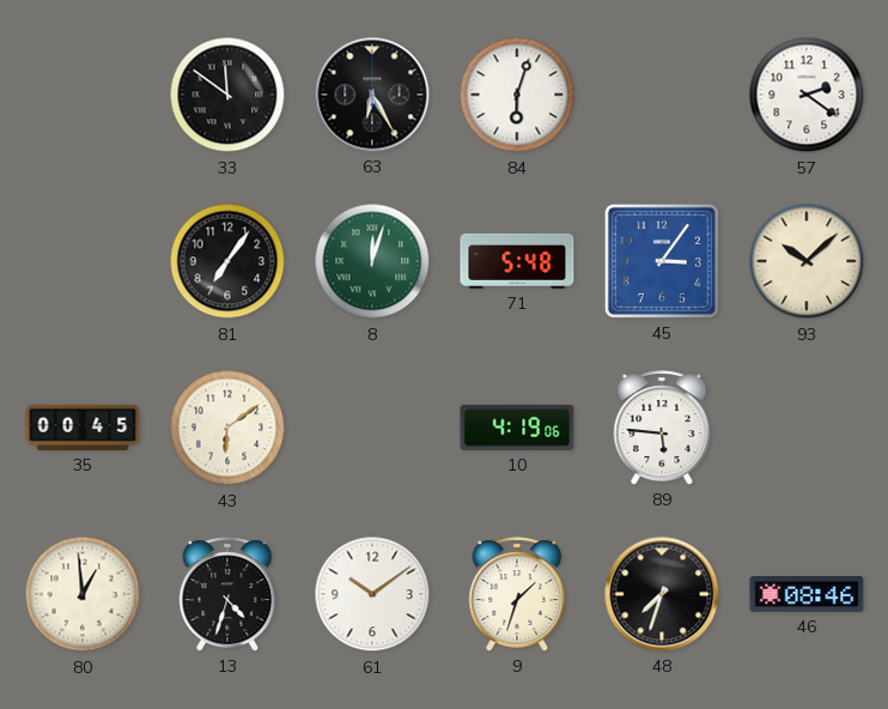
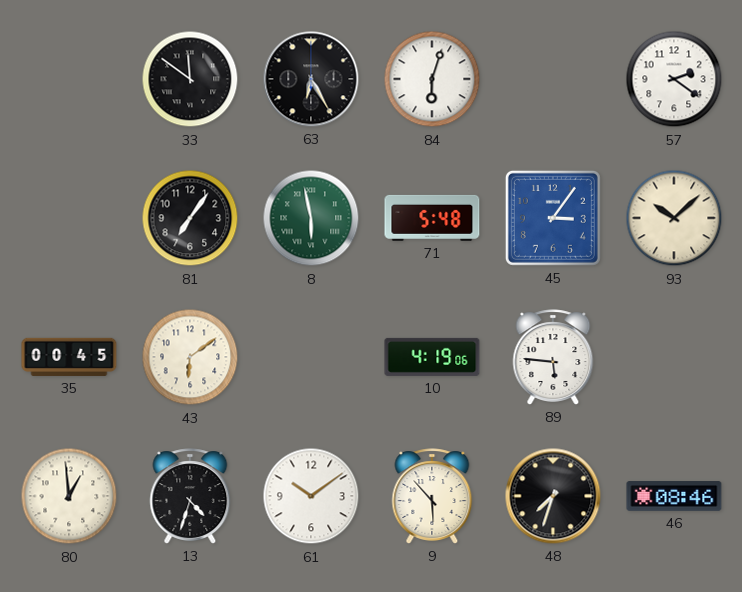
8: 12:03 -> 5:58 (311, 218)
9: 1:33 -> 5:53 (432, 496)
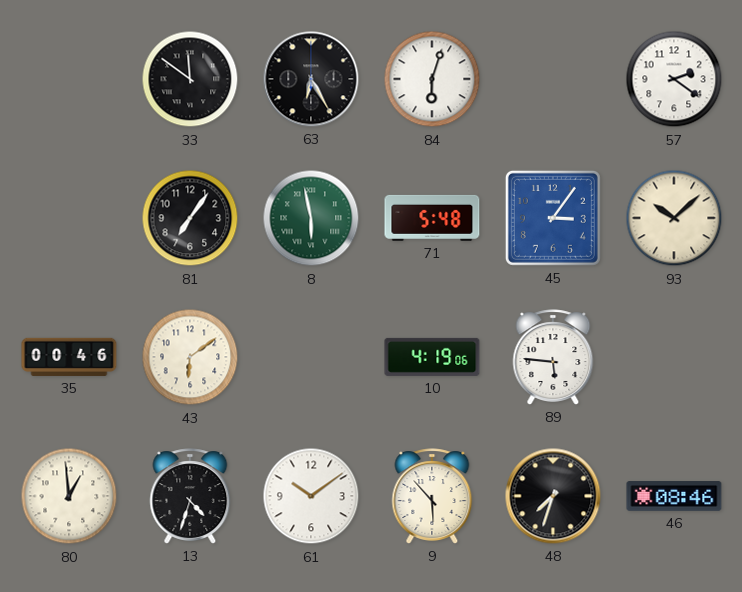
35: 00:45 -> 00:46 (69, 357)
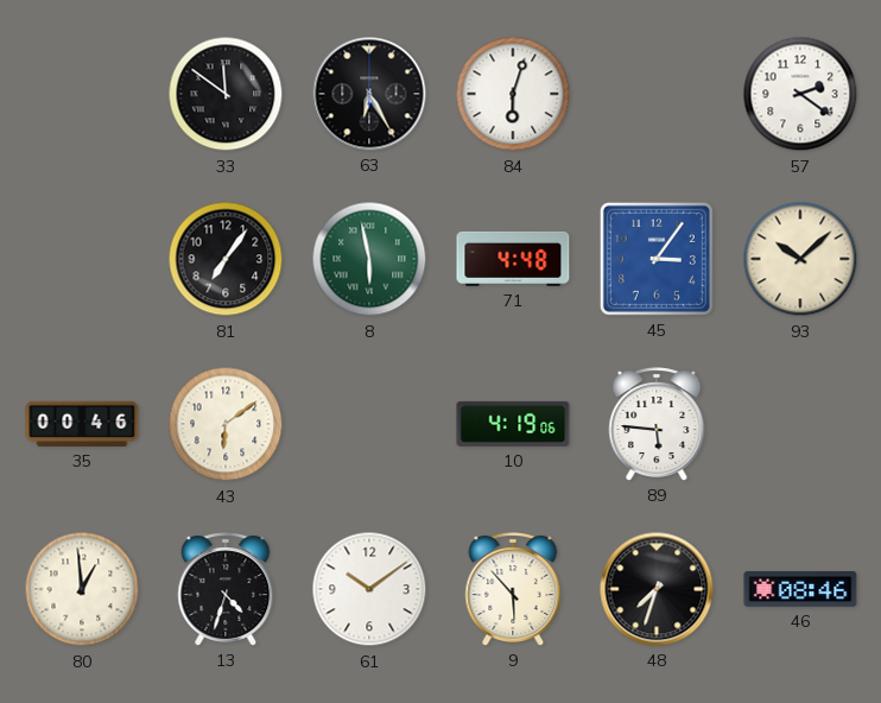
71: 5:48 -> 4:48 (513, 259)
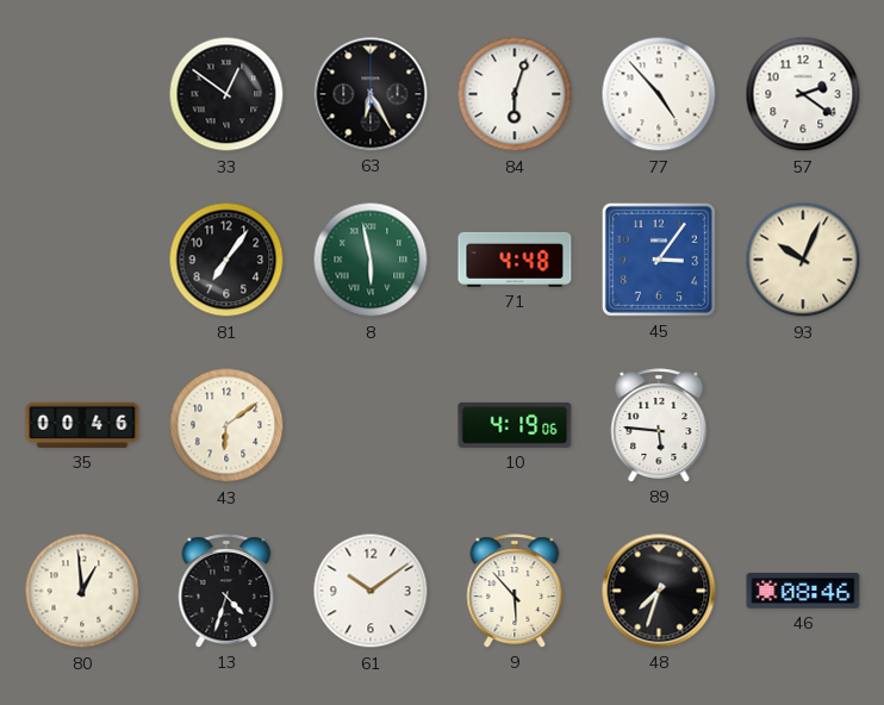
33: 11:51 -> 12:51 (226, 94)
77: none -> 4:53 (659, 94)
93: 10:08 -> 10:04 (803, 260)
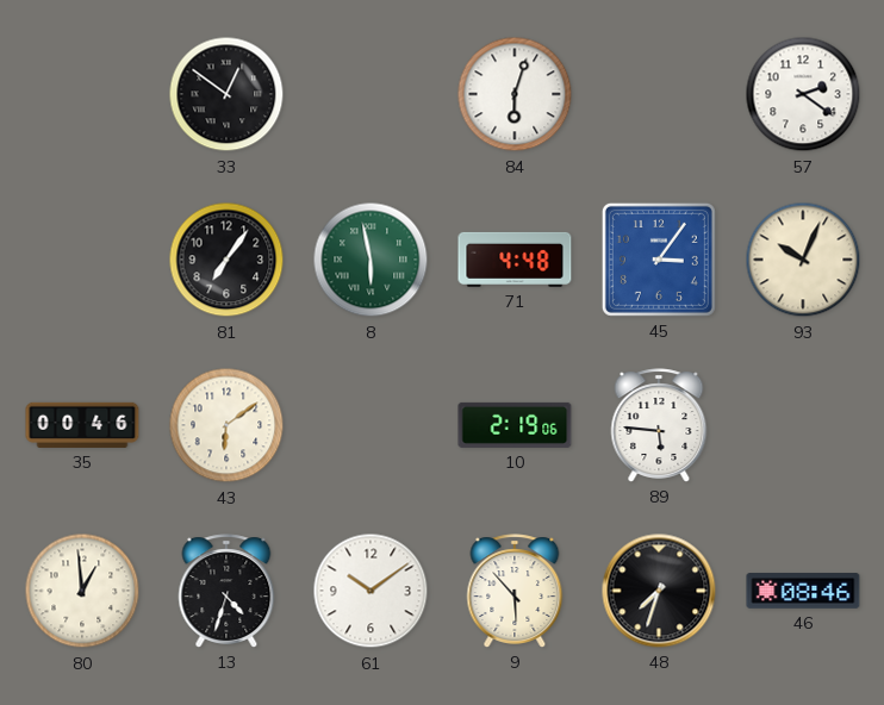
63: 6:25 -> none (371, 94)
77: 4:53 -> none (659, 94)
10: 4:19 -> 2:19 (515, 425)
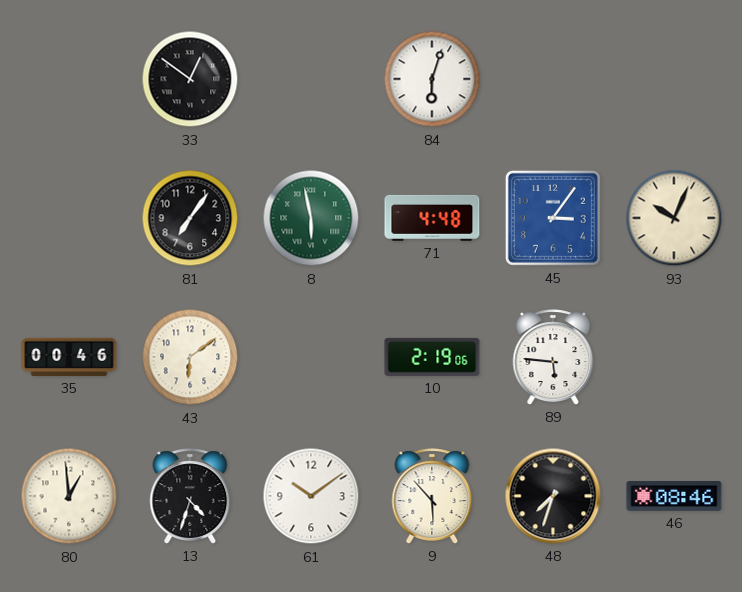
57: 2:21 -> none (803, 94)
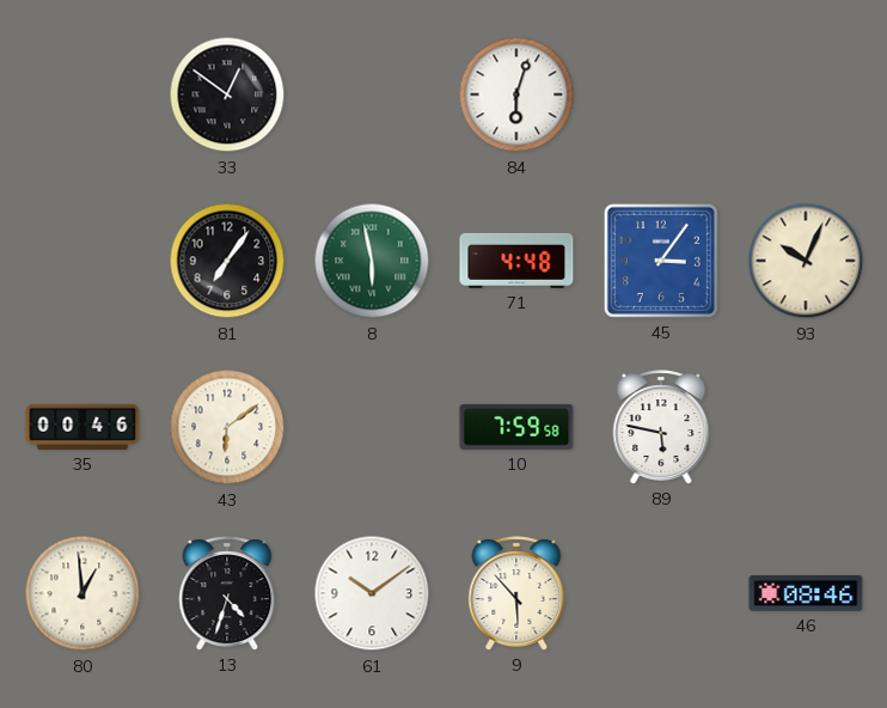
10: 2:19 -> 7:59 (516, 427)
89: 5:46 -> 5:47 (661, 427)
48: 7:33 -> none (553, 496)
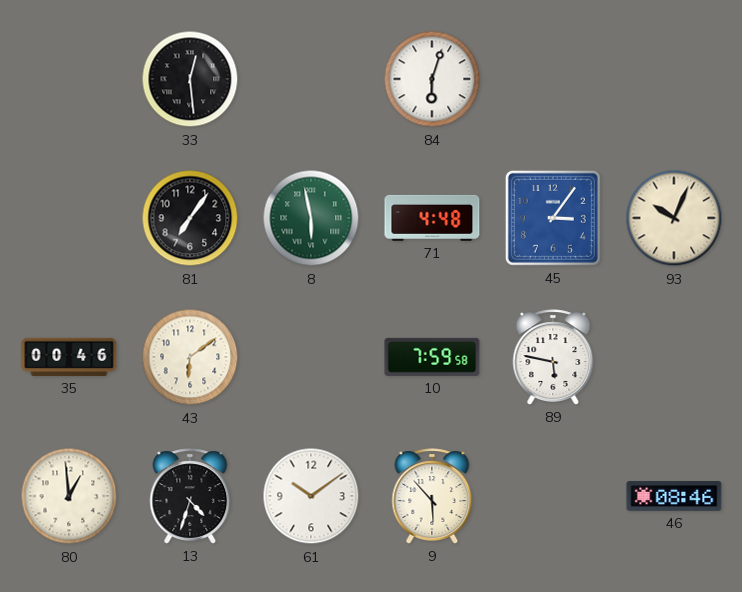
33: 12:51 -> 12:29 (190, 79)
